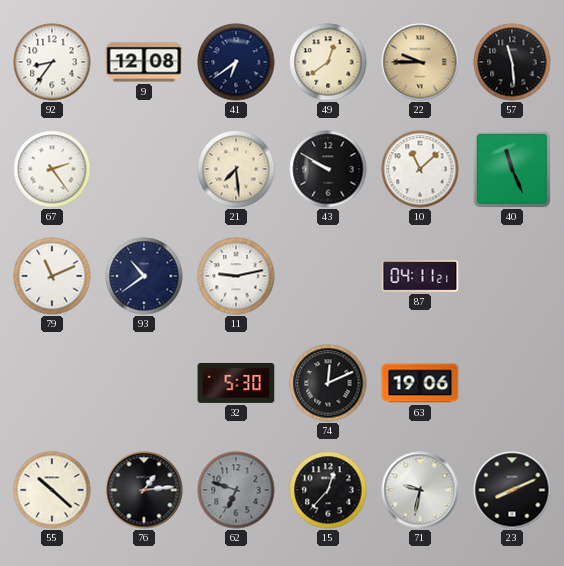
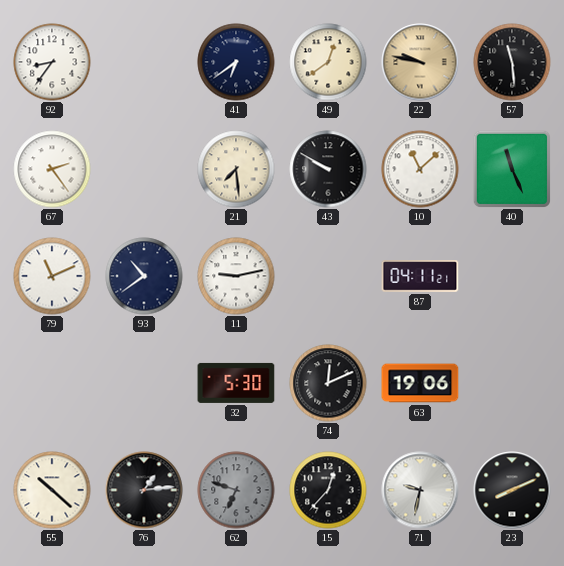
9: 12:08 -> none (144, 62)
22: 9:45 -> 9:47 (420, 62)
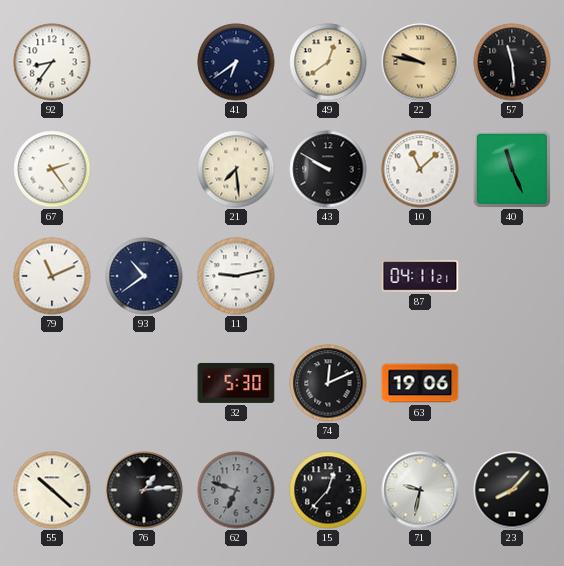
23: 8:11 -> 8:07 (512, 490)
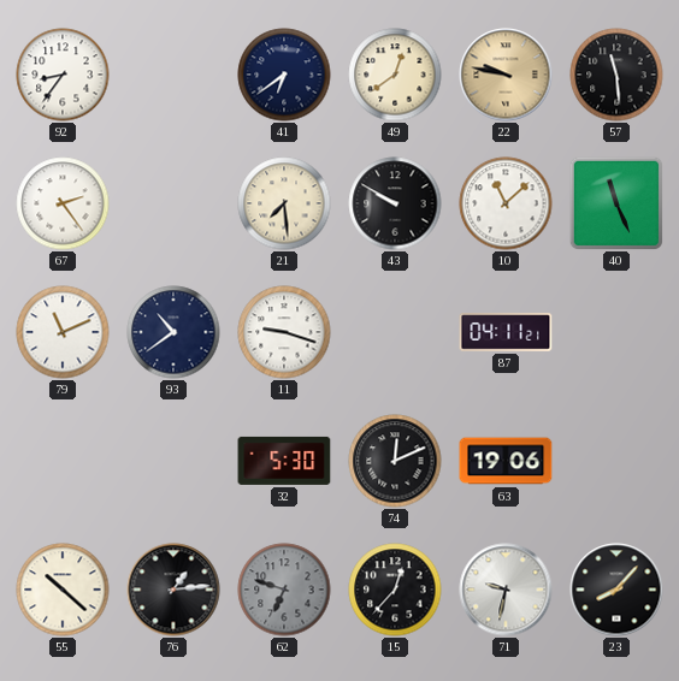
11: 9:13 -> 9:18 (284, 332)
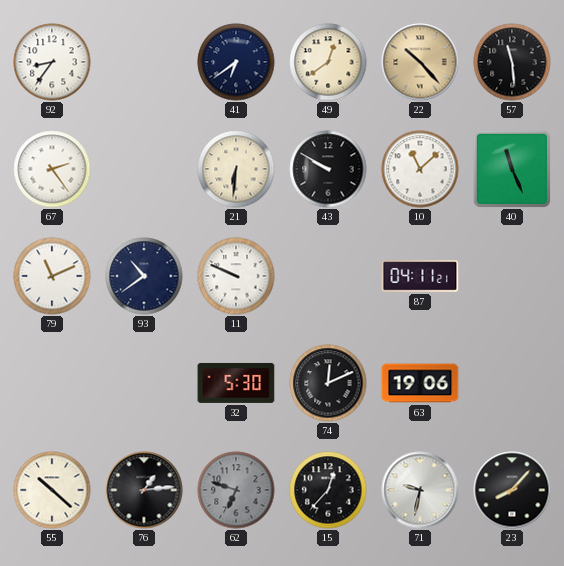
22: 9:47 -> 10:23 (420, 62)
21: 7:29 -> 6:31 (236, 169)
11: 9:18 -> 9:49 (236, 276)
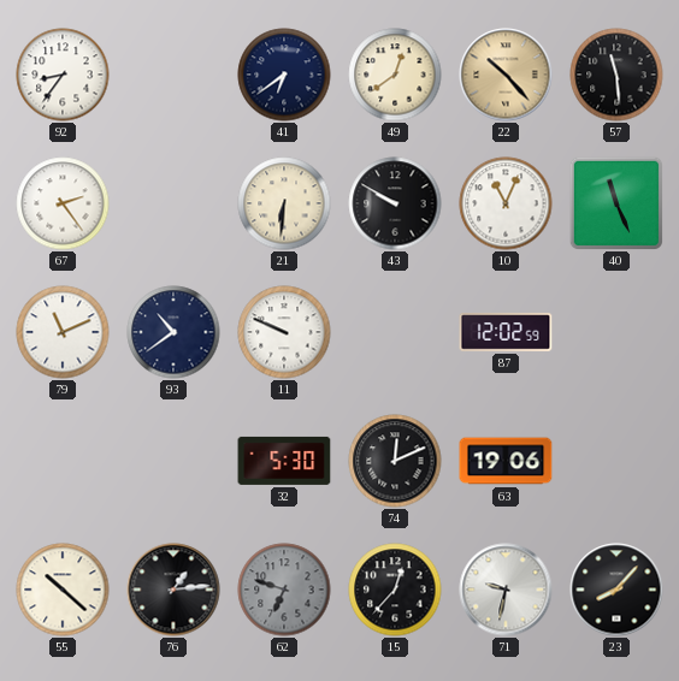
10: 11:08 -> 11:04 (506, 203)
87: 04:11 -> 12:02 (506, 333)
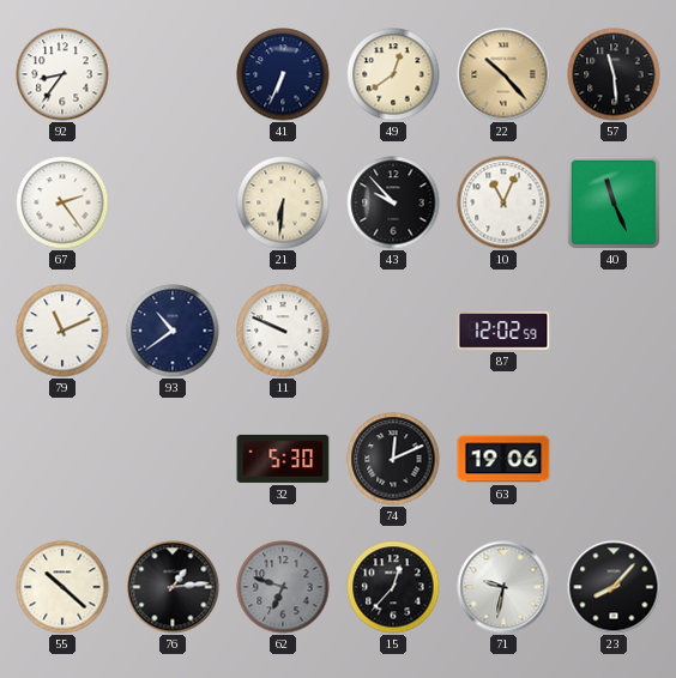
41: 6:39 -> 6:34 (283, 74)
43: 9:50 -> 9:53 (393, 202)
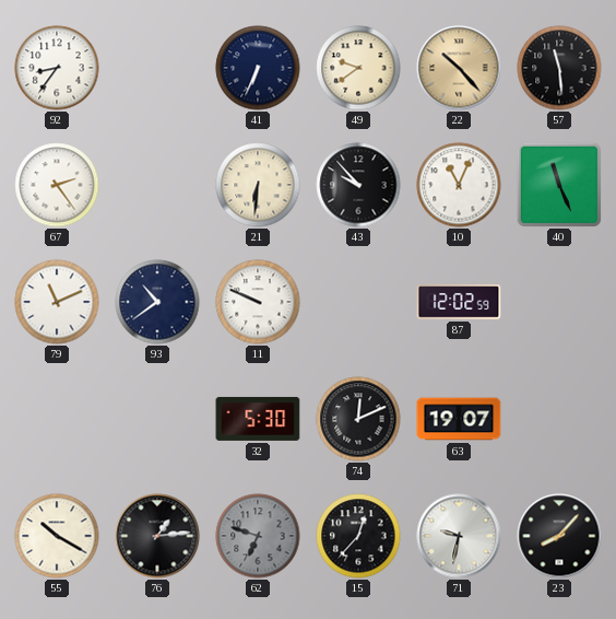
49: 12:39 -> 9:39 (358, 68)
63: 19:06 -> 19:07 (459, 419)
55: 10:22 -> 10:20 (57, 536)
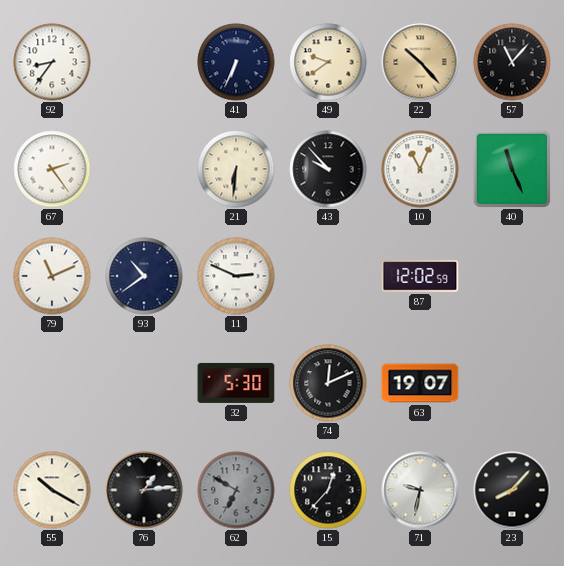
57: 11:29 -> 11:07 (512, 62)
11: 9:49 -> 2:49 (236, 276)
62: 6:48 -> 6:50 (236, 490)
